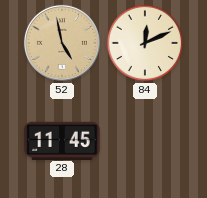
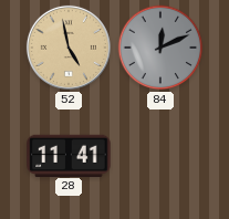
84 dial: cream -> grey (160, 48)
28: 11:45 -> 11:41 (69, 155)
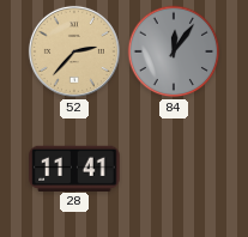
52: 4:58 -> 2:37 (74, 51)
84: 12:11 -> 12:06 (174, 51)
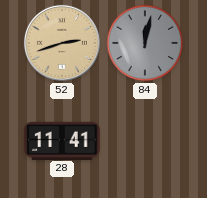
52: 2:37 -> 2:42 (62, 43)
84: 12:06 -> 12:02 (145, 43)
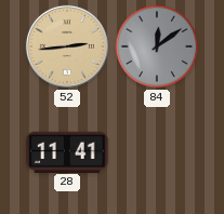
52: 2:42 -> 2:44 (67, 46)
84: 12:02 -> 12:09 (157, 46)
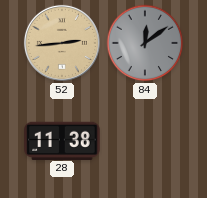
28: 11:41 -> 11:38 (62, 140)
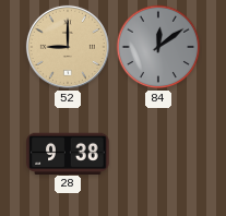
52: 2:44 -> 9:00 (68, 47)
28: 11:38 -> 9:38 (68, 153)
